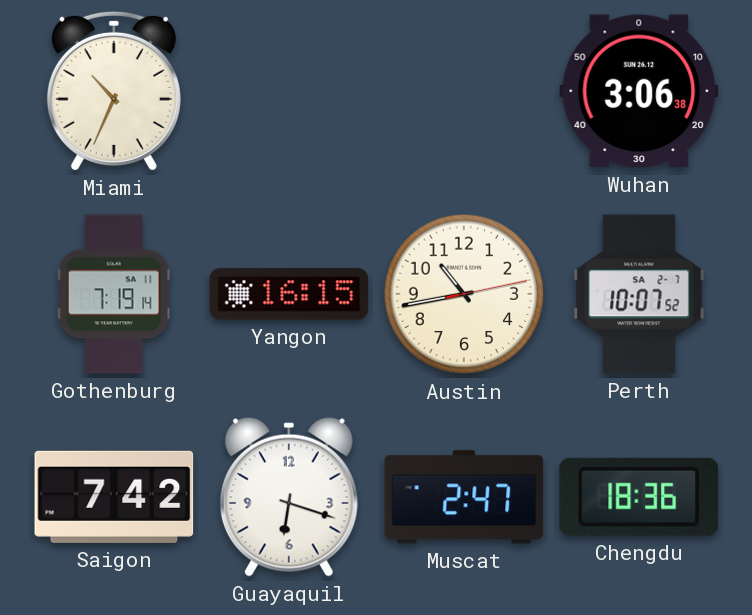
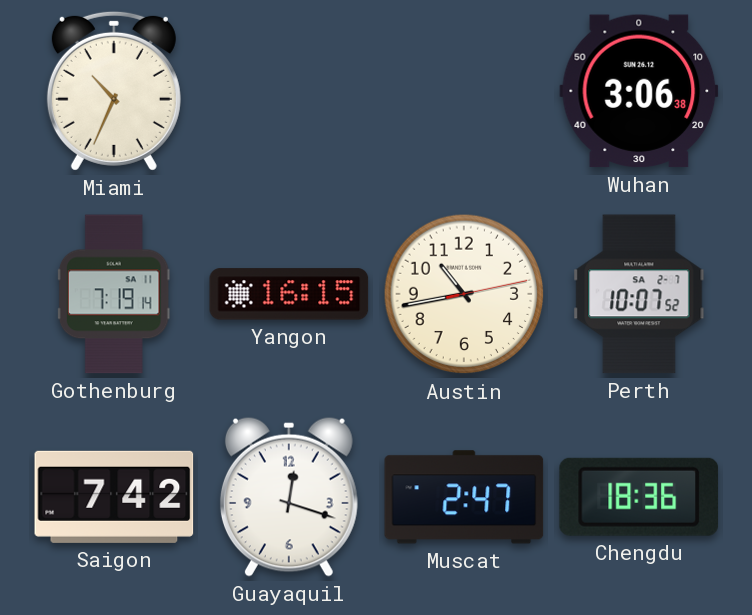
Guayaquil: 6:18 -> 12:18 (289, 497)
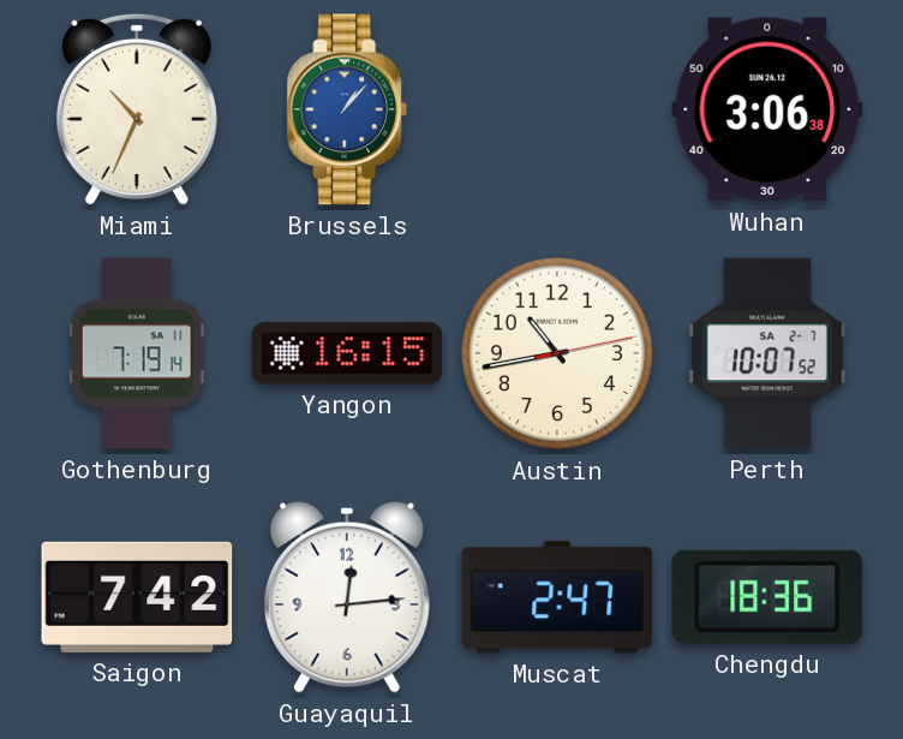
Brussels: none -> 1:07 (347, 109)
Guayaquil: 12:18 -> 12:14 (347, 597)
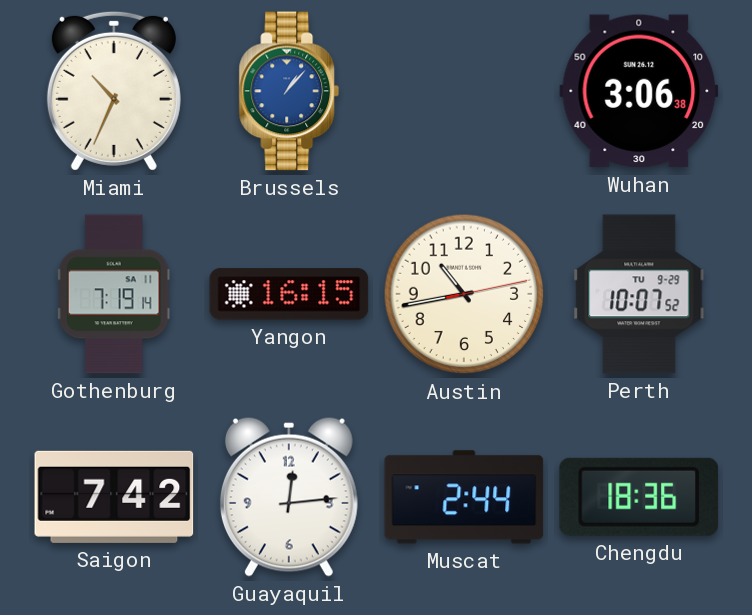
Perth date: SA 2-7 -> TU 9-29 (639, 294)
Muscat: 2:47 -> 2:44 (464, 497)
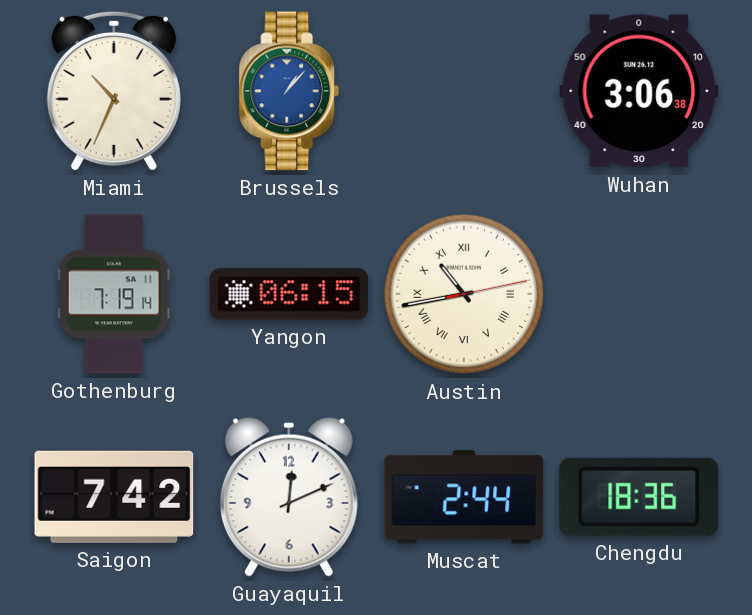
Yangon: 16:15 -> 06:15 (289, 294)
Austin numerals: Arabic -> Roman (464, 294)
Perth: 10:07 -> none (639, 294)
Guayaquil: 12:14 -> 12:11 (289, 497)
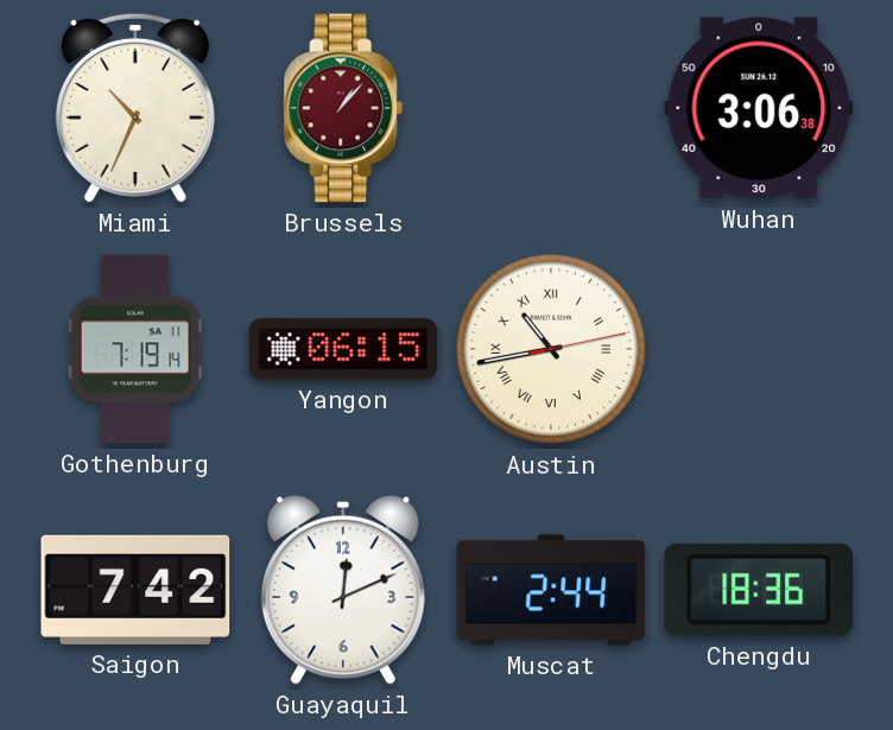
Brussels dial: blue -> burgundy (343, 108)
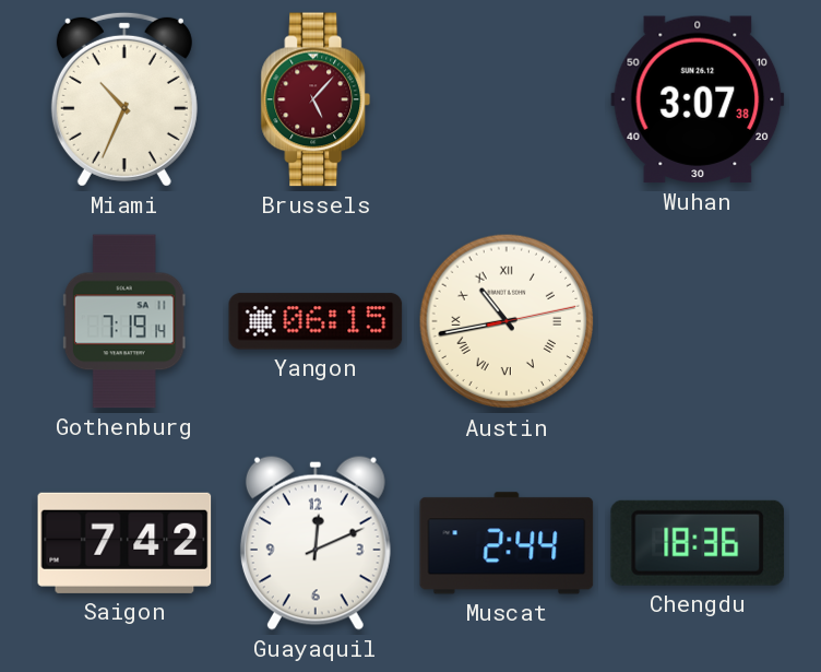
Brussels: 1:07 -> 5:07 (316, 99)
Wuhan: 3:06 -> 3:07 (698, 99)
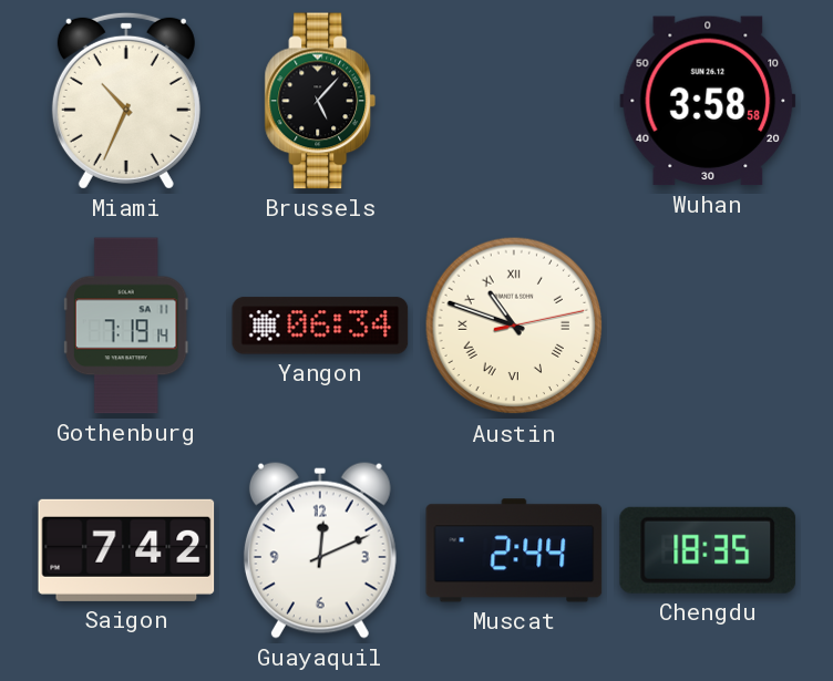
Brussels dial: burgundy -> black (320, 101)
Wuhan: 3:07 -> 3:58 (708, 101)
Yangon: 06:15 -> 06:34 (320, 326)
Austin: 10:43 -> 10:48 (514, 326)
Chengdu: 18:36 -> 18:35 (708, 550)
